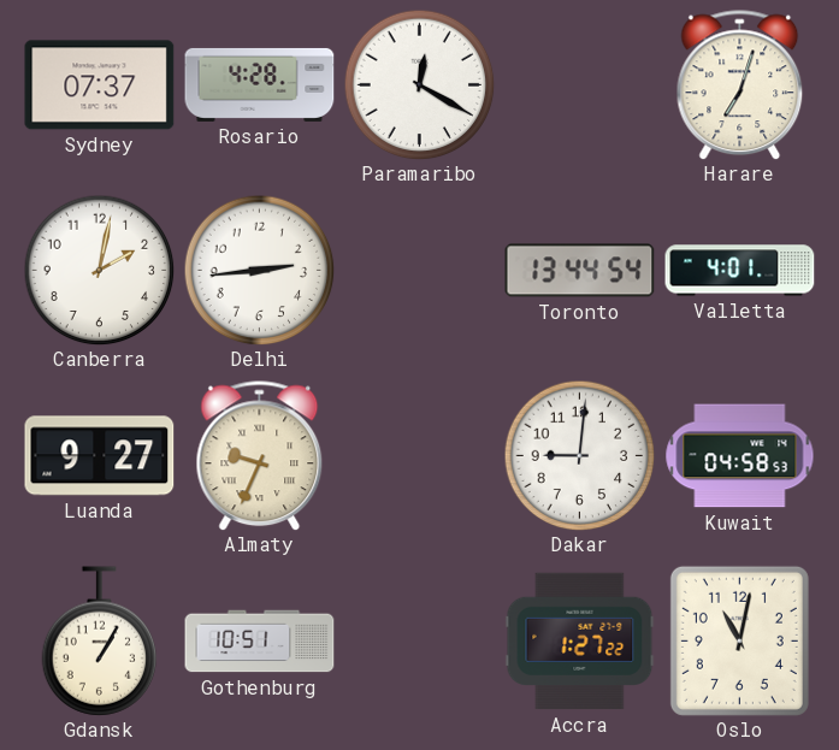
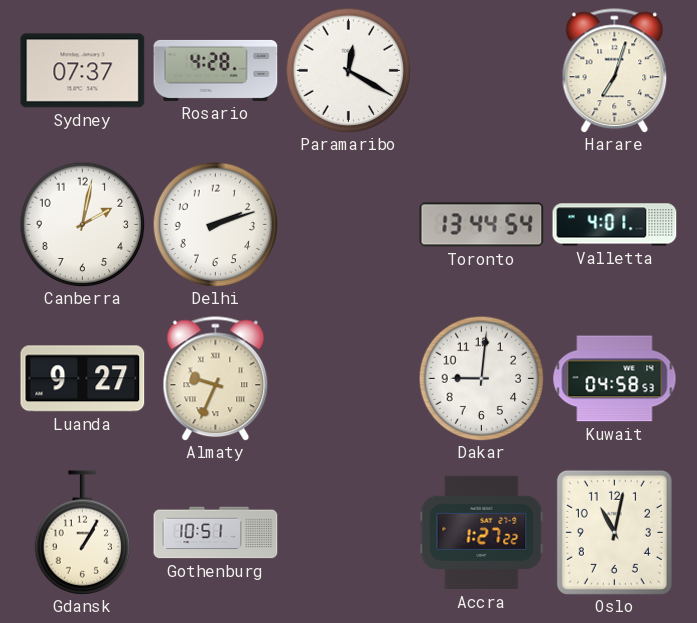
Delhi: 2:44 -> 2:12 (215, 224)
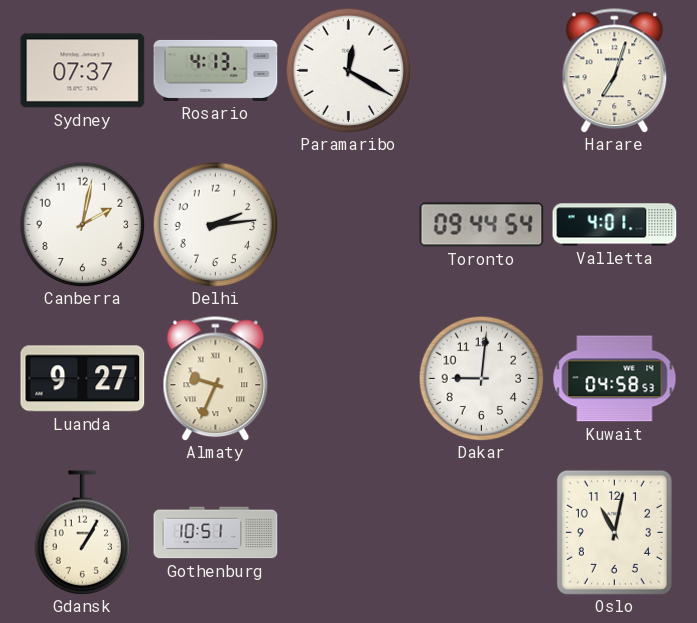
Rosario: 4:28 -> 4:13 (216, 70)
Delhi: 2:12 -> 2:14 (215, 224)
Toronto: 13:44 -> 09:44 (482, 225)
Accra: 1:27 -> none (482, 533)
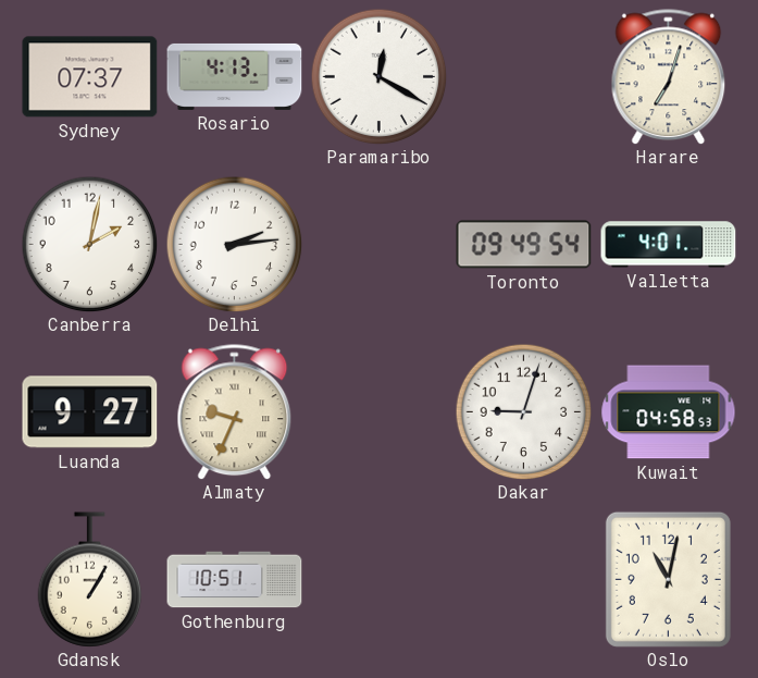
Toronto: 09:44 -> 09:49 (524, 245)
Dakar: 9:01 -> 9:03 (523, 411)
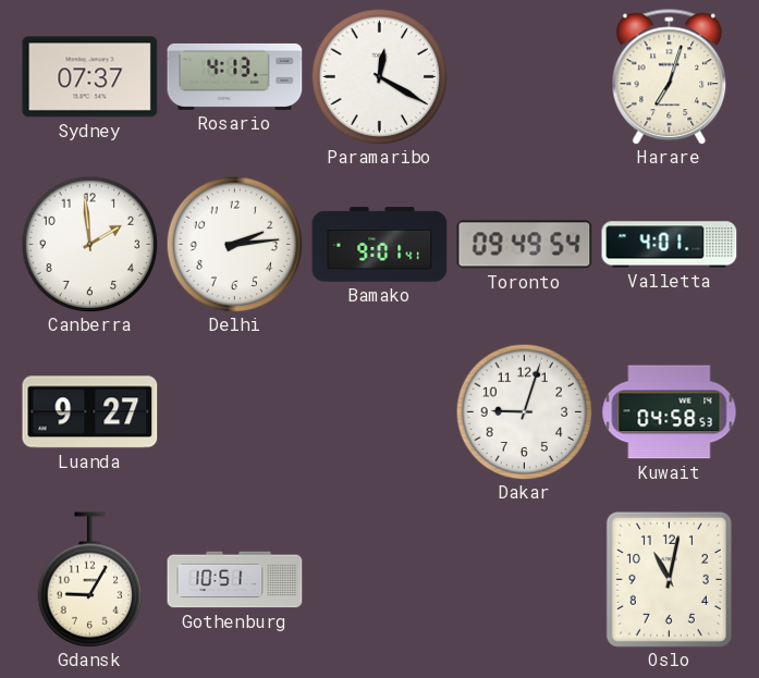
Canberra: 2:02 -> 1:59 (89, 244)
Bamako: none -> 9:01 (380, 245)
Almaty: 9:34 -> none (235, 412)
Gdansk: 1:05 -> 9:05 (90, 580)
